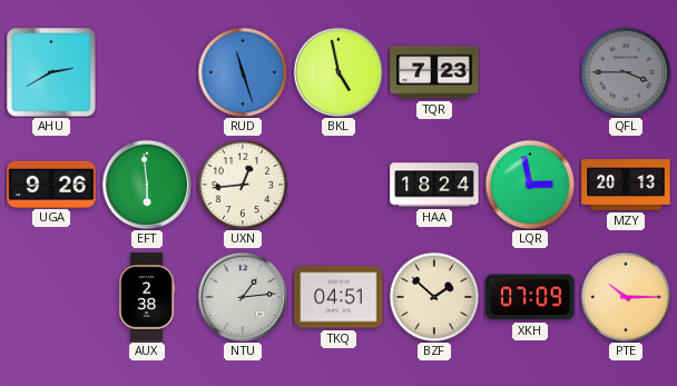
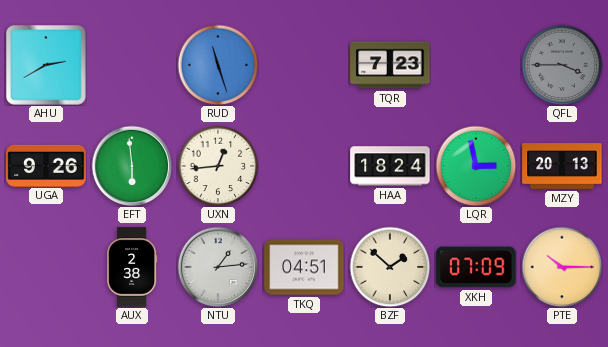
BKL: 4:58 -> none (338, 72)
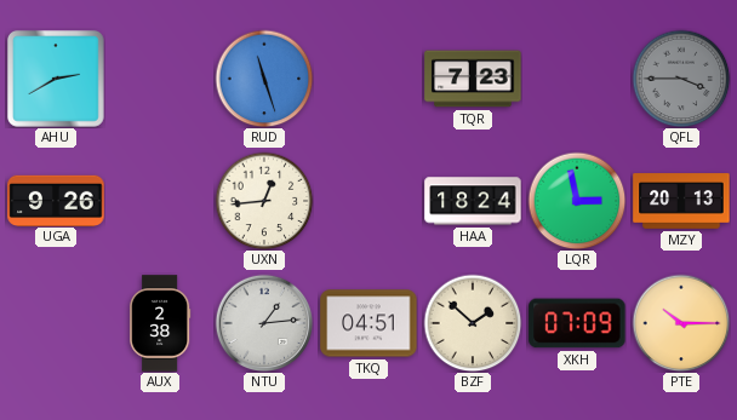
EFT: 5:59 -> none (132, 166)
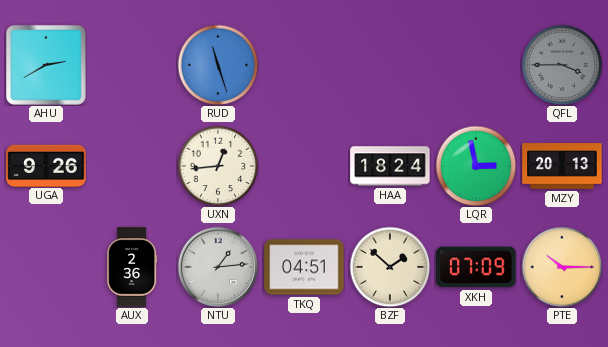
TQR: 7:23 -> none (473, 79)
AUX: 2:38 -> 2:36 (133, 267)
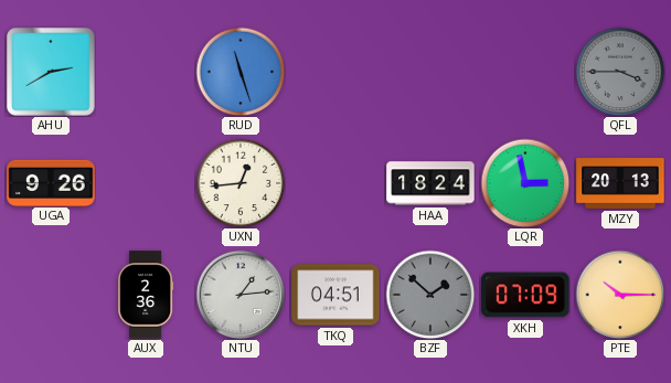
BZF dial: cream -> grey (430, 295)
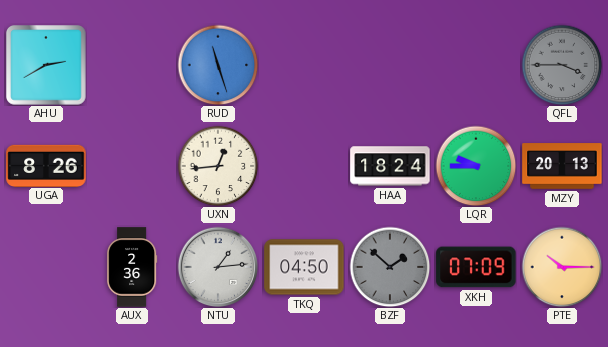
UGA: 9:26 -> 8:26 (46, 165)
LQR: 2:58 -> 9:45 (476, 166)
TKQ: 04:51 -> 04:50 (304, 267)
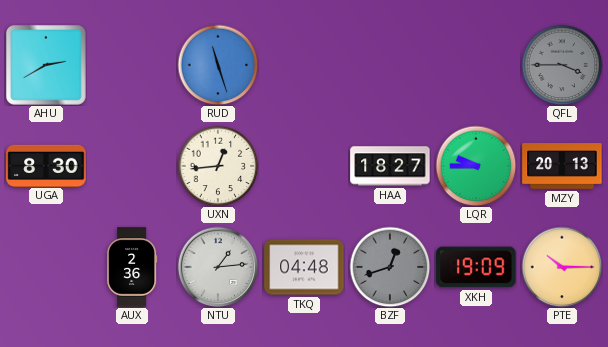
UGA: 8:26 -> 8:30 (46, 165)
HAA: 18:24 -> 18:27 (390, 166)
TKQ: 04:50 -> 04:48 (304, 267)
BZF: 1:52 -> 12:42 (390, 267)
XKH: 07:09 -> 19:09 (476, 267)
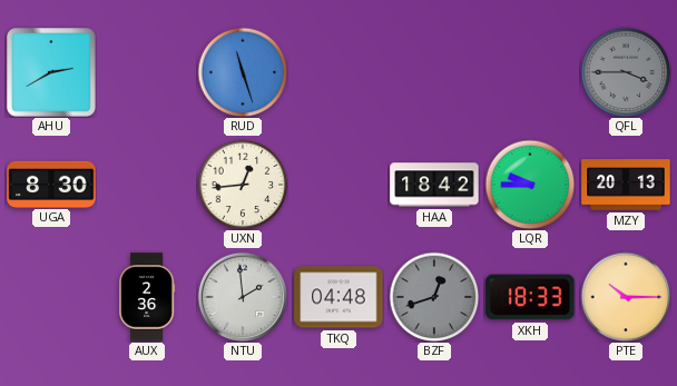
HAA: 18:27 -> 18:42 (434, 185)
NTU: 1:14 -> 1:59 (243, 297)
XKH: 19:09 -> 18:33 (530, 297)
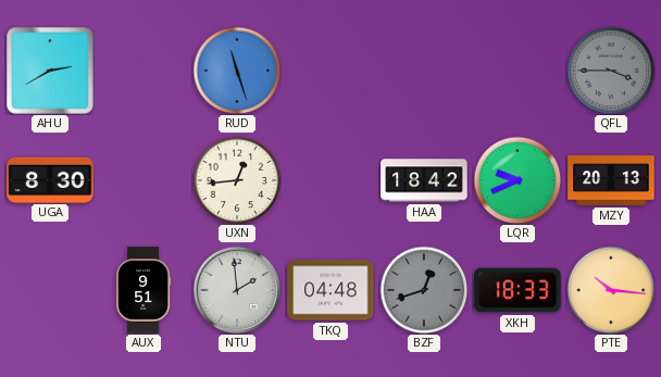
LQR: 9:45 -> 9:41 (517, 180)
AUX: 2:36 -> 9:51 (145, 290)
PTE: 10:15 -> 10:16 (611, 290)
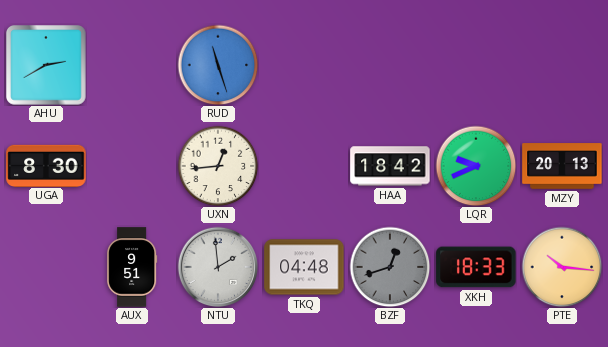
QFL: 3:45 -> none (611, 71)
